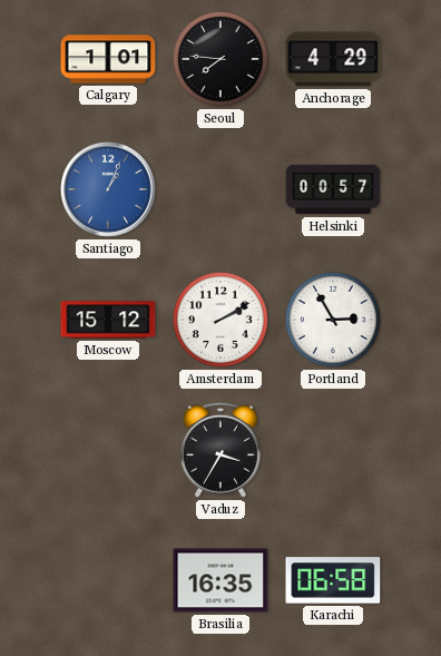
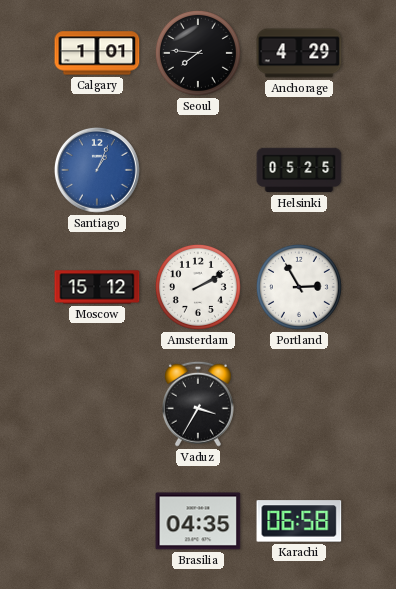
Helsinki: 00:57 -> 05:25 (299, 170)
Brasilia: 16:35 -> 04:35 (198, 521)
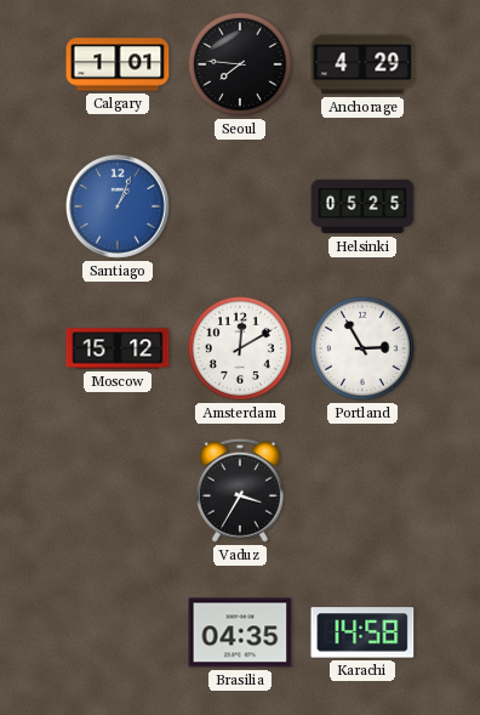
Amsterdam: 2:10 -> 12:10 (240, 348)
Karachi: 06:58 -> 14:58 (362, 632)
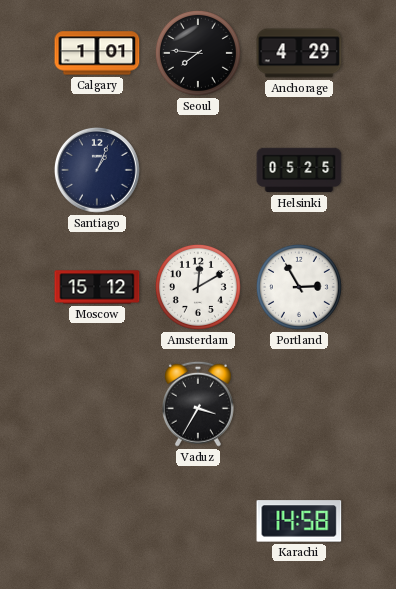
Santiago dial: blue -> navy (97, 170)
Brasilia: 04:35 -> none (240, 632)
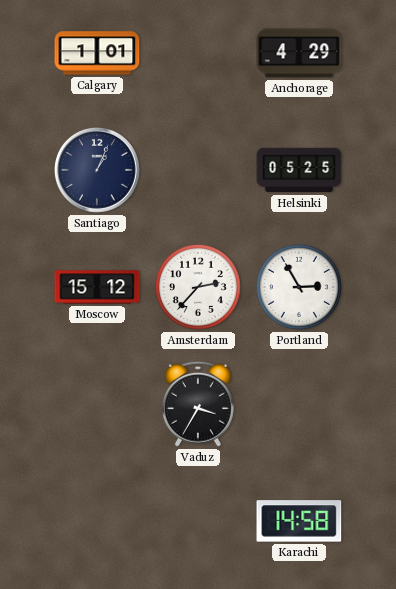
Seoul: 7:46 -> none (198, 53)
Amsterdam: 12:10 -> 2:37 (198, 287)
